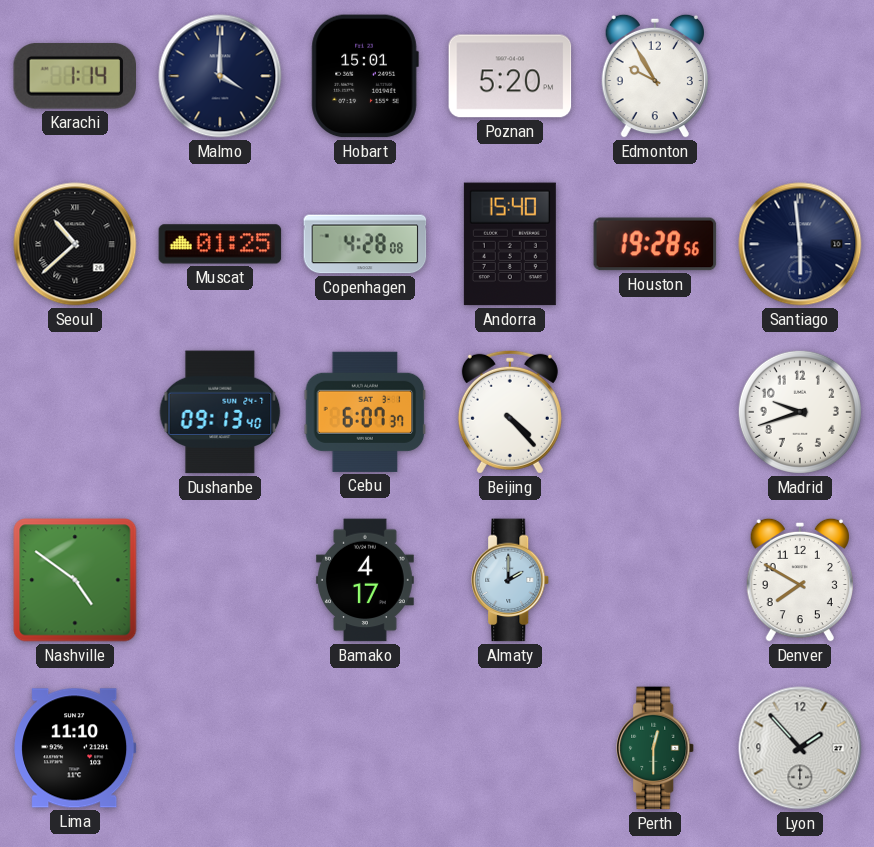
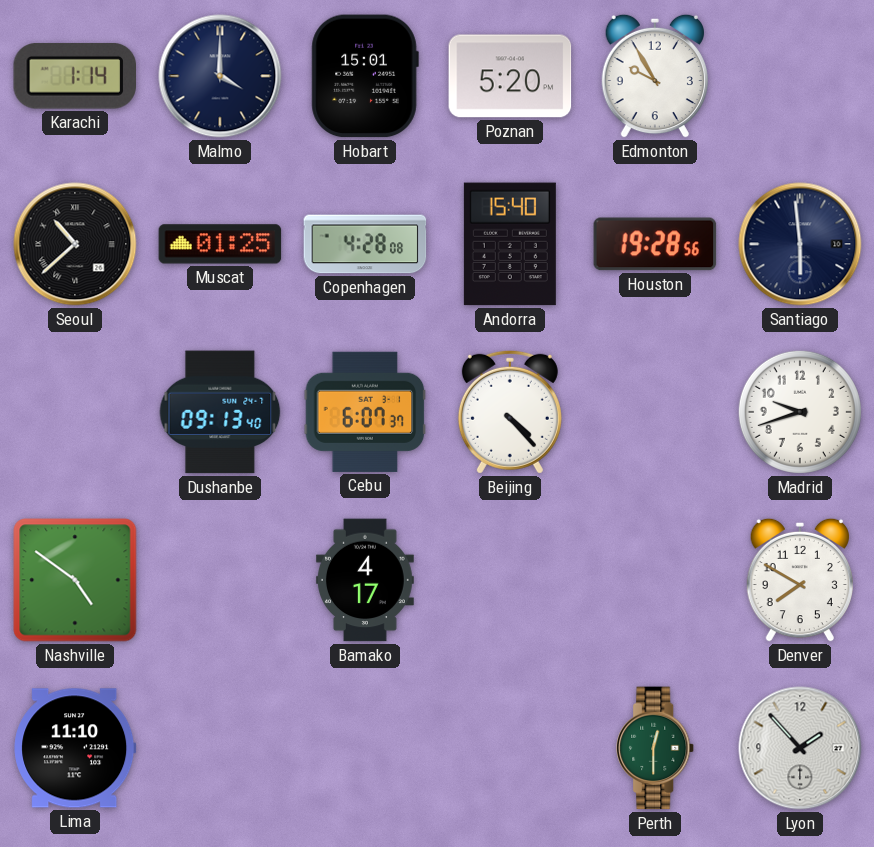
Almaty: 2:00 -> none (511, 580)
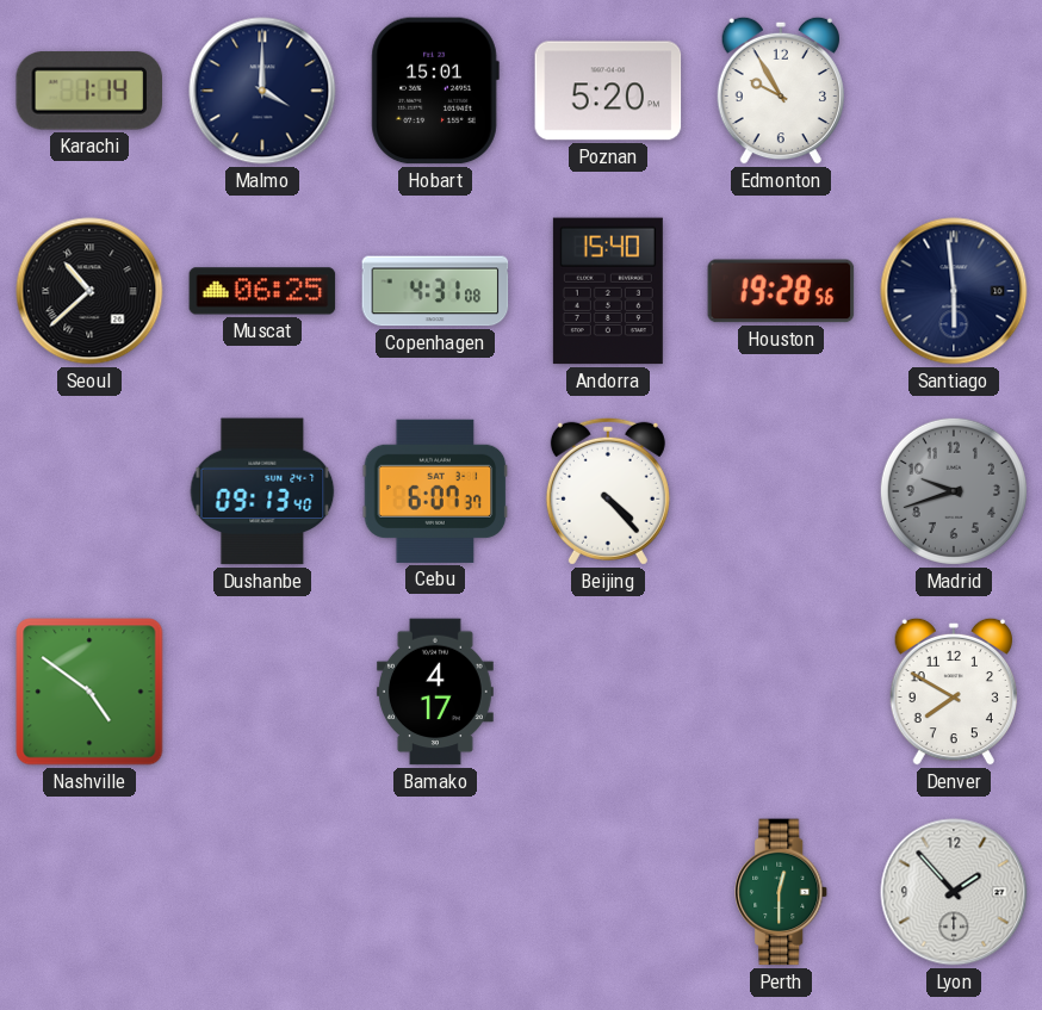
Muscat: 01:25 -> 06:25 (262, 291)
Copenhagen: 4:28 -> 4:31 (435, 291)
Madrid dial: white -> grey (954, 491)
Lima: 11:10 -> none (75, 748)
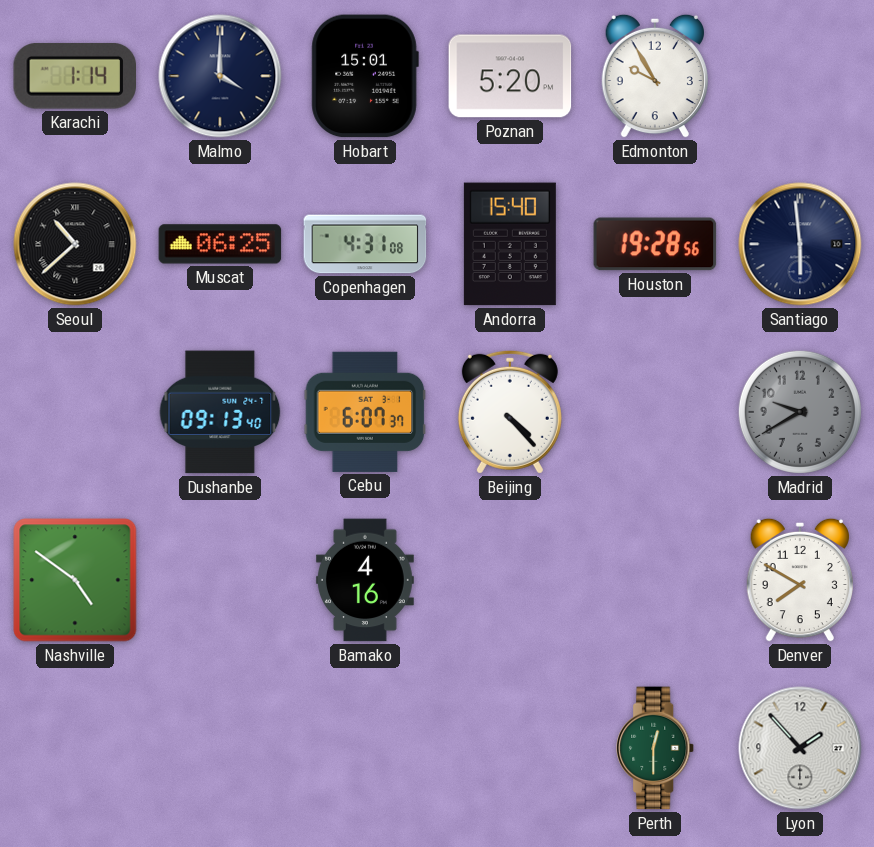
Madrid: 9:42 -> 9:40 (800, 412)
Bamako: 4:17 -> 4:16 (365, 580)
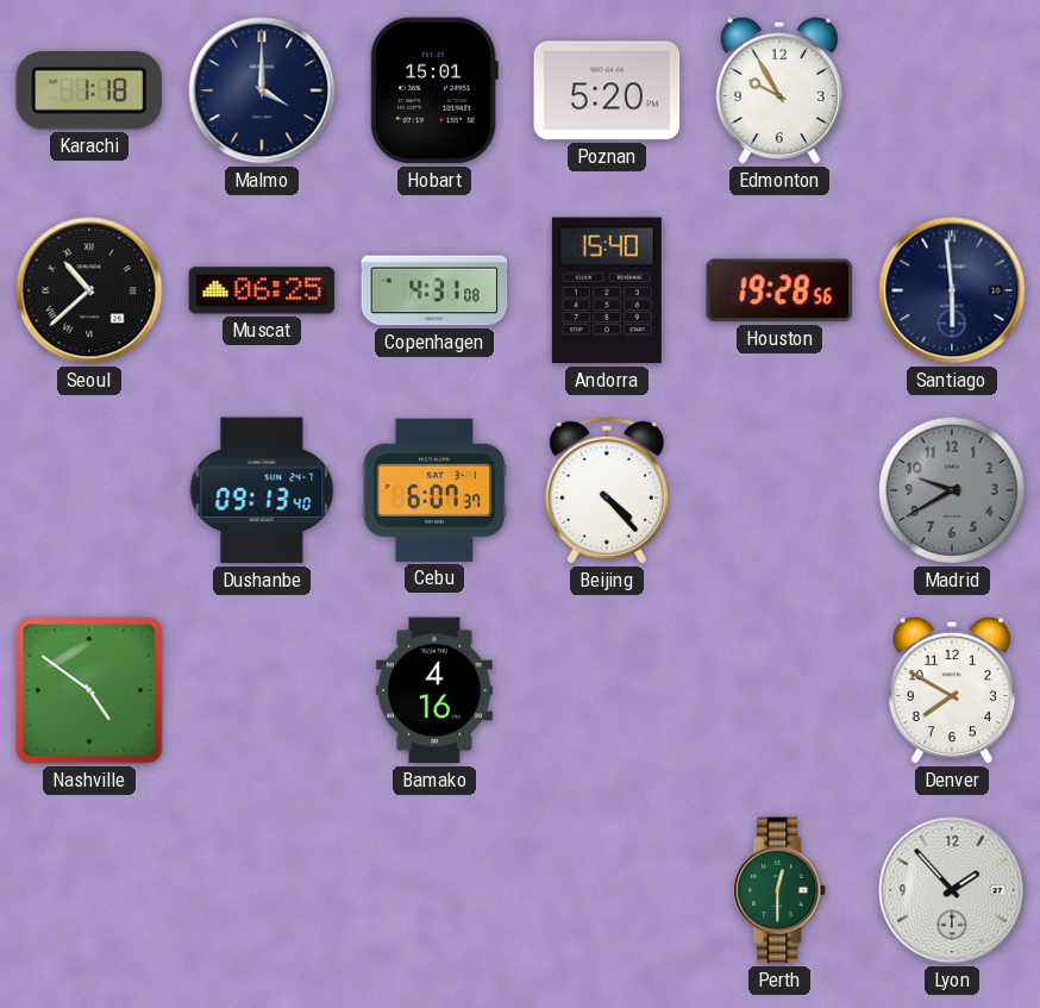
Karachi: 1:14 -> 1:18 (88, 90)
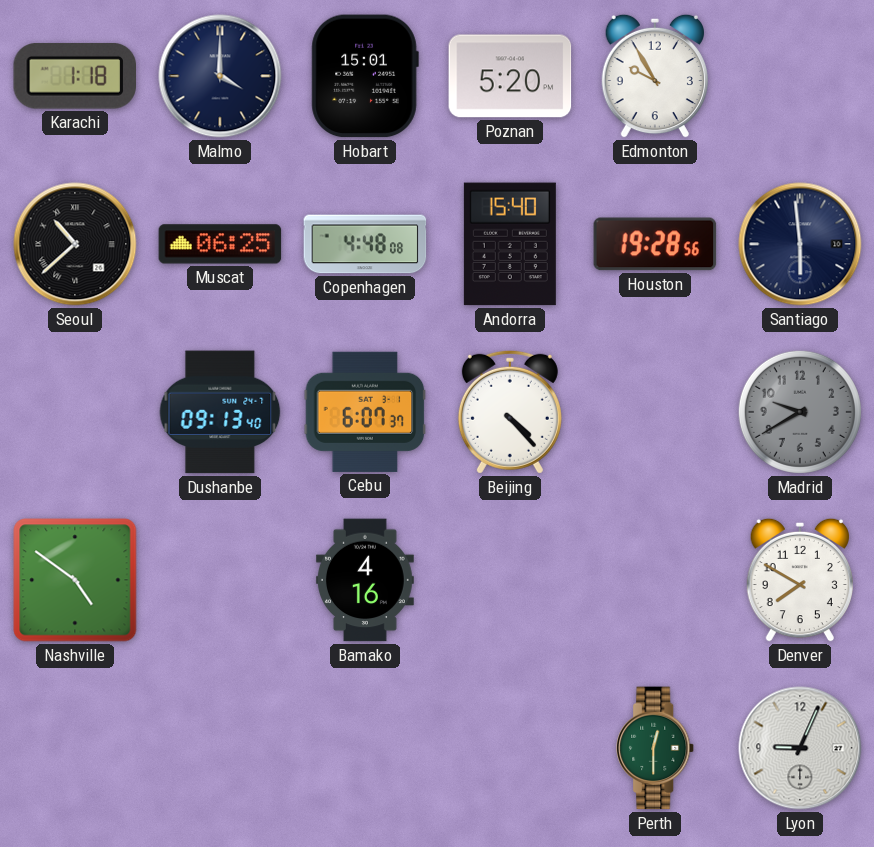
Copenhagen: 4:31 -> 4:48 (365, 244)
Lyon: 1:53 -> 9:04 (800, 748)
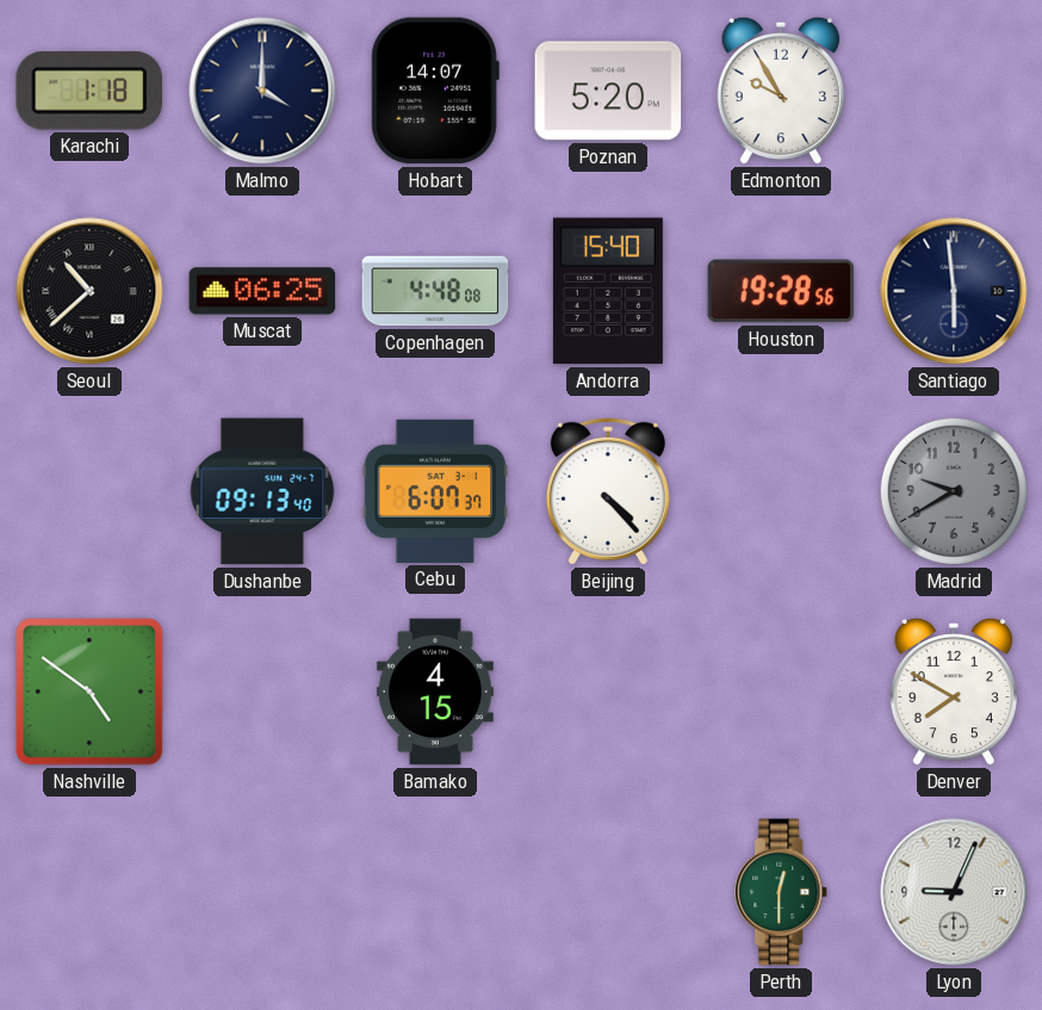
Hobart: 15:01 -> 14:07 (435, 91)
Bamako: 4:16 -> 4:15 (435, 692)
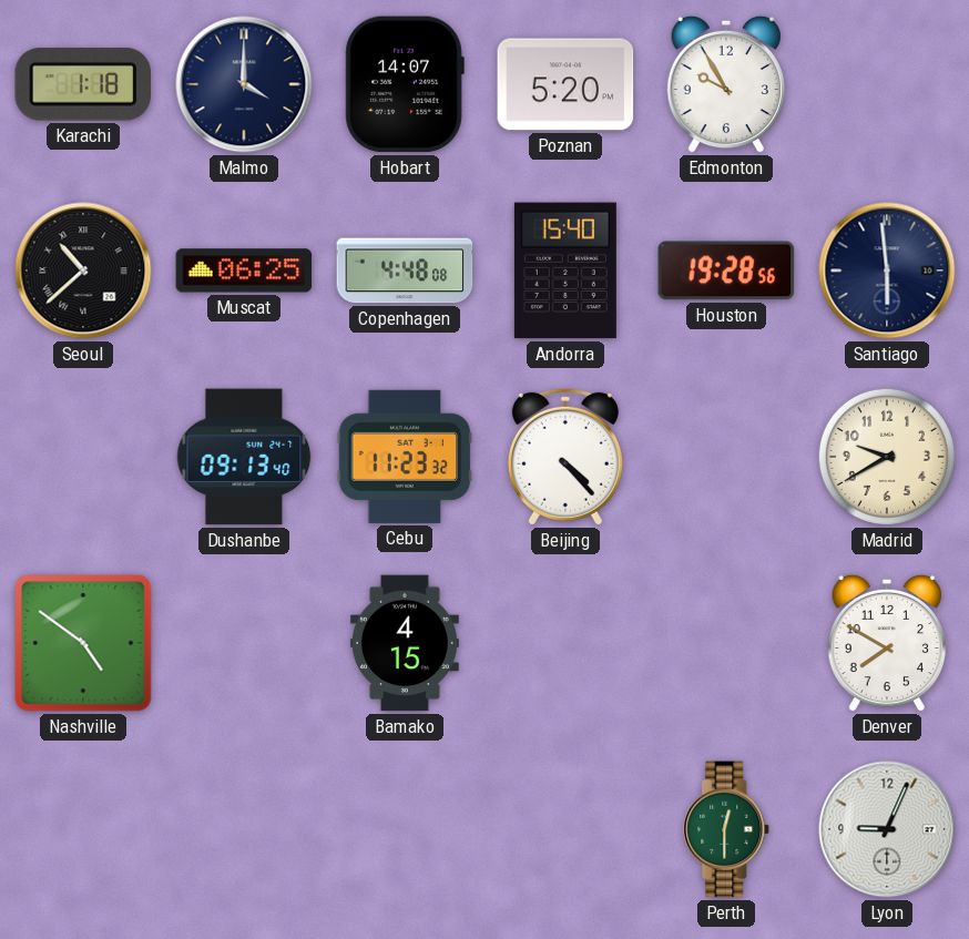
Cebu: 6:07 -> 11:23 (405, 457)
Madrid dial: grey -> cream (887, 457)
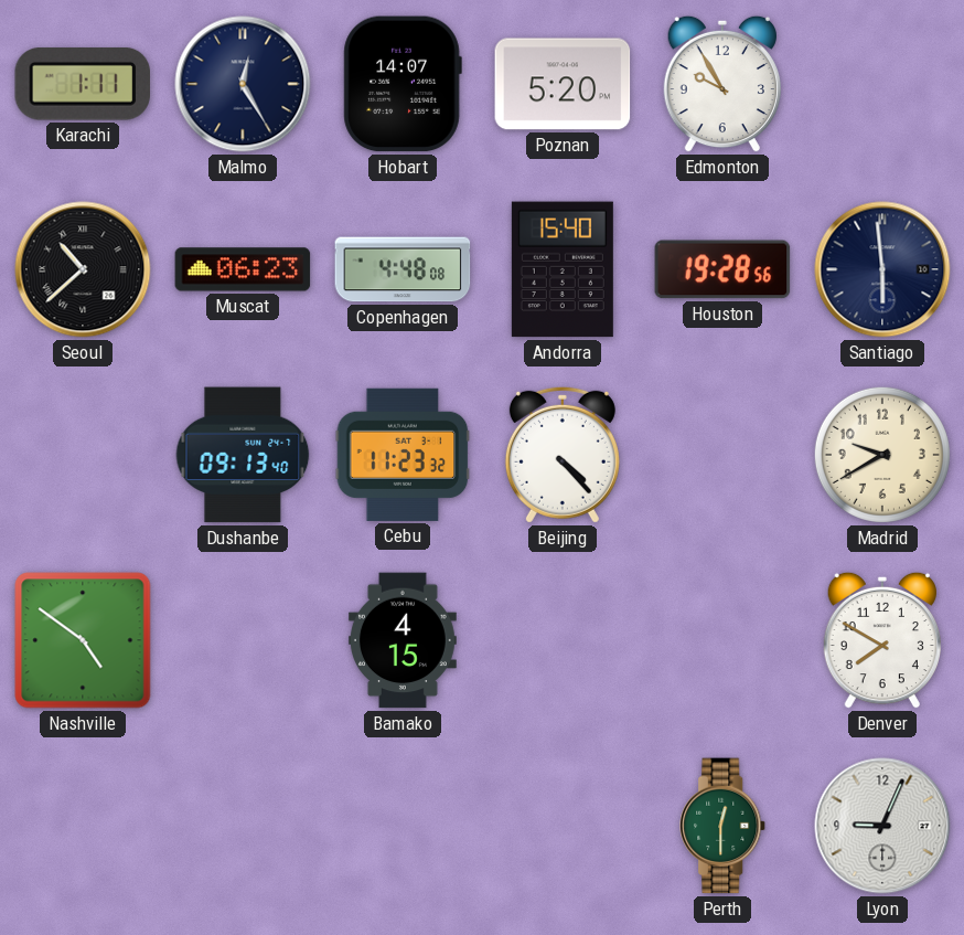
Karachi: 1:18 -> 1:11 (82, 84)
Malmo: 4:00 -> 12:25 (243, 84)
Muscat: 06:25 -> 06:23 (243, 269)
